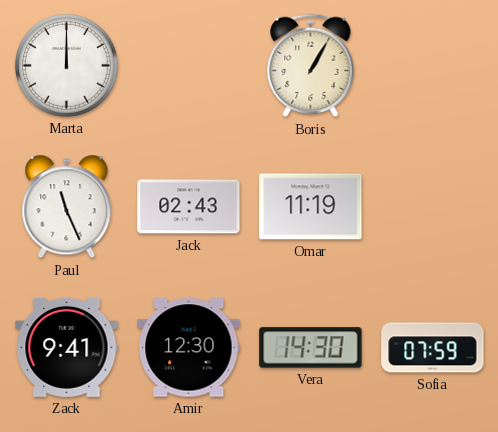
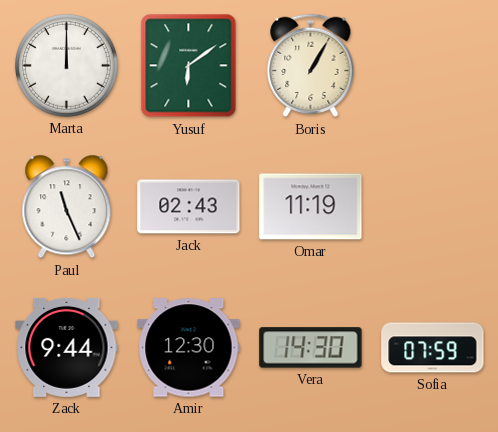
Yusuf: none -> 6:09 (189, 66)
Zack: 9:41 -> 9:44 (67, 347)
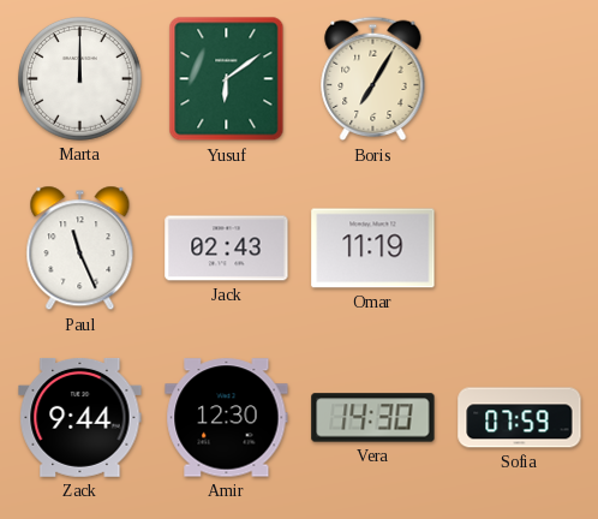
Boris: 1:05 -> 7:05 (373, 79)
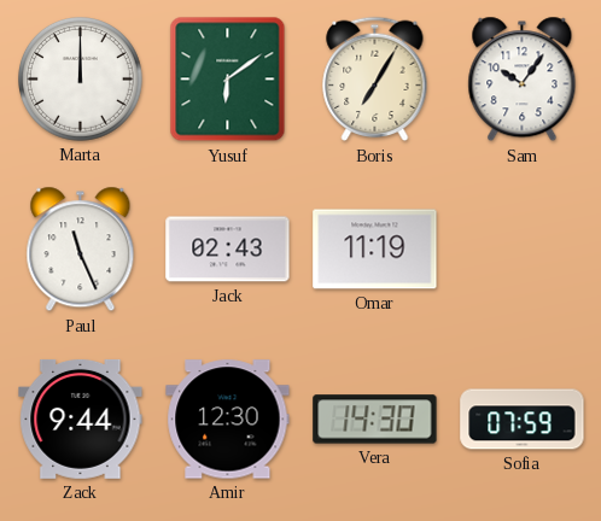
Sam: none -> 10:06 (523, 80)
